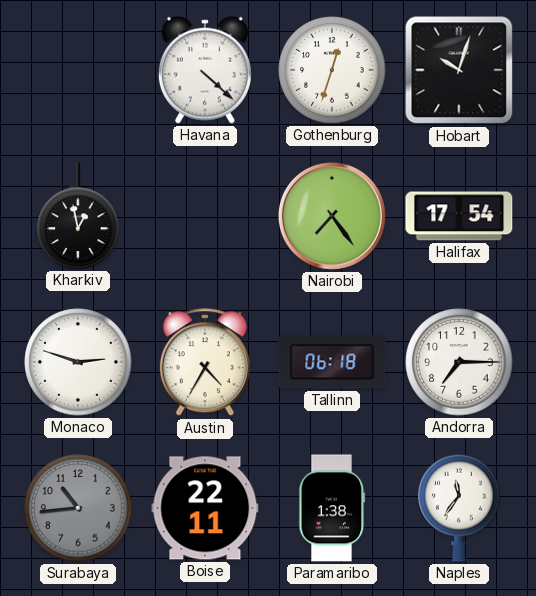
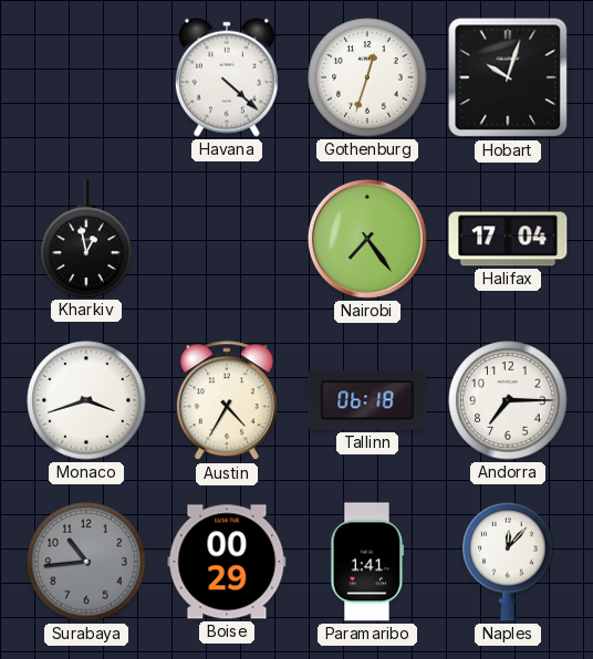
Halifax: 17:54 -> 17:04 (508, 239)
Monaco: 2:48 -> 3:42 (86, 400)
Boise: 22:11 -> 00:29 (227, 562)
Paramaribo: 1:38 -> 1:41 (367, 562)
Naples: 11:36 -> 12:07 (508, 562)
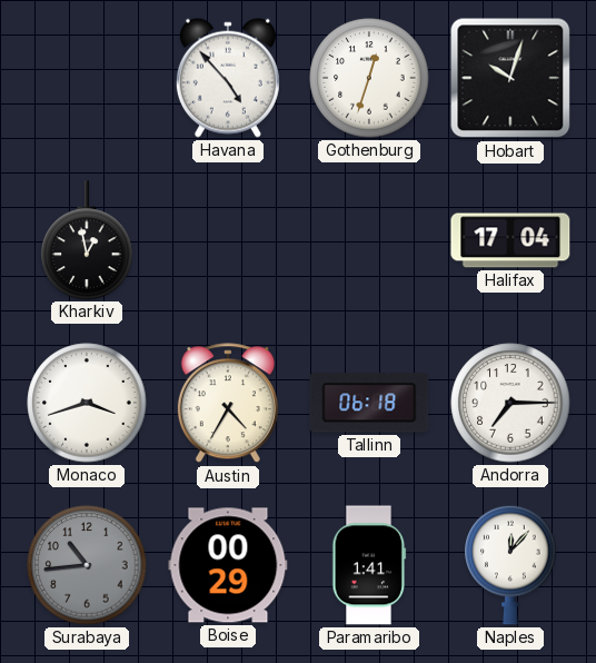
Havana: 4:22 -> 4:53 (228, 78)
Nairobi: 7:24 -> none (367, 239)
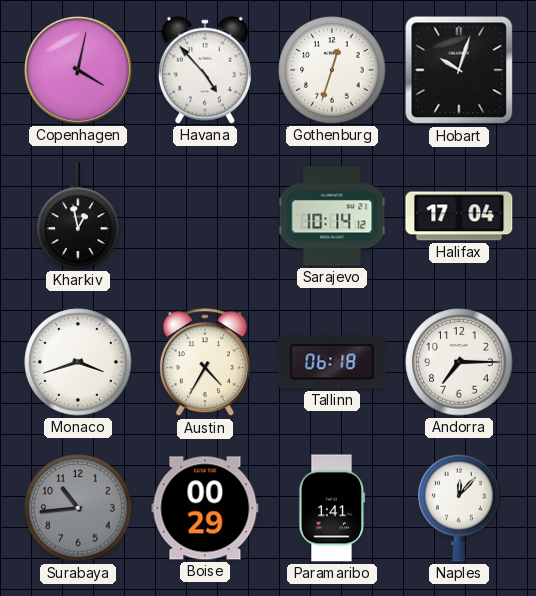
Copenhagen: none -> 4:02 (78, 70)
Sarajevo: none -> 10:14 (332, 216)
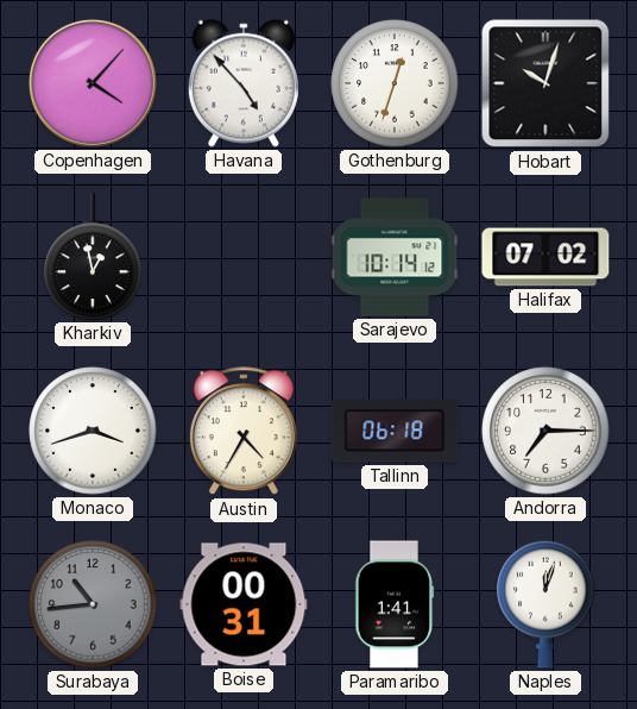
Copenhagen: 4:02 -> 4:07 (93, 83)
Halifax: 17:04 -> 07:02 (545, 257)
Boise: 00:29 -> 00:31 (244, 604)
Naples: 12:07 -> 12:03 (545, 604)
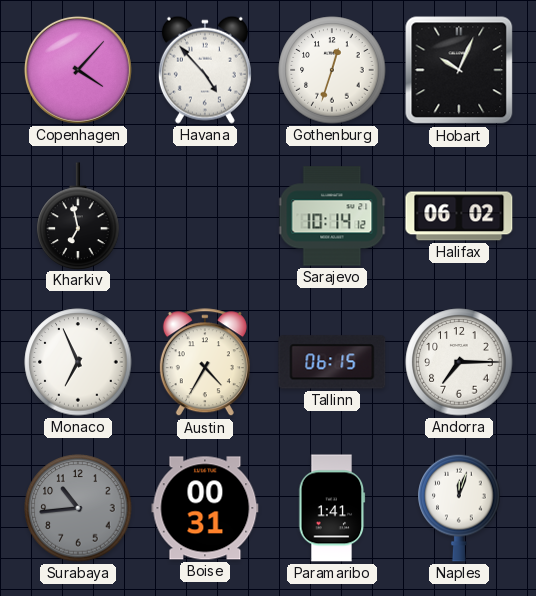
Hobart: 10:03 -> 10:04 (459, 70)
Kharkiv: 12:58 -> 6:58 (78, 216)
Halifax: 07:02 -> 06:02 (459, 216)
Monaco: 3:42 -> 6:56 (78, 362)
Tallinn: 06:18 -> 06:15 (332, 362)
